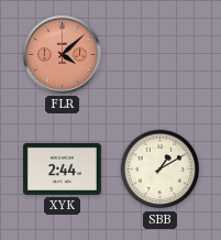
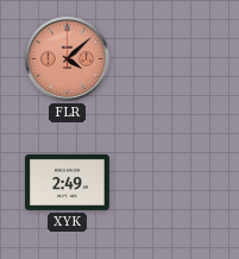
XYK: 2:44 -> 2:49 (68, 182)
SBB: 1:10 -> none (161, 170)
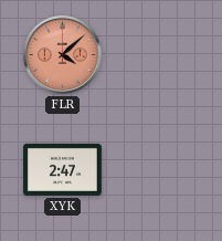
XYK: 2:49 -> 2:47 (63, 169)
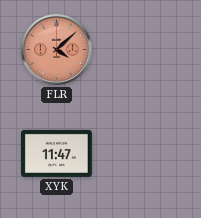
XYK: 2:47 -> 11:47 (57, 153)
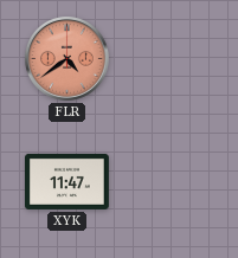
FLR: 4:08 -> 4:39 (66, 58)
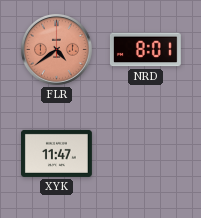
NRD: none -> 8:01 (145, 50)
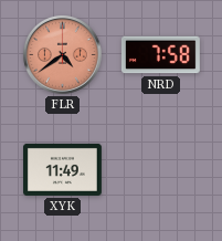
NRD: 8:01 -> 7:58 (160, 55)
XYK: 11:47 -> 11:49 (63, 169)
